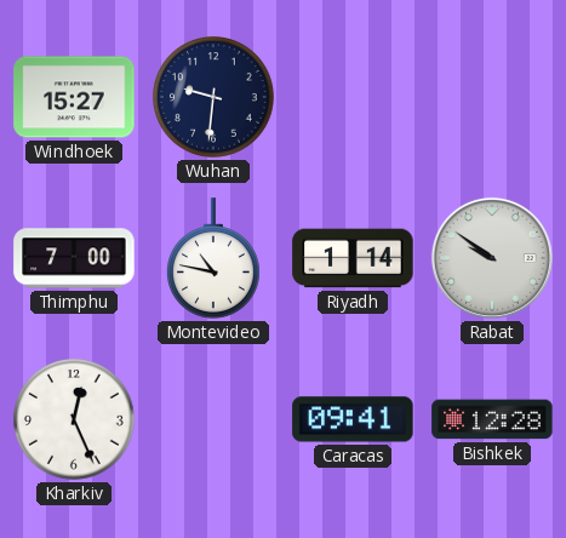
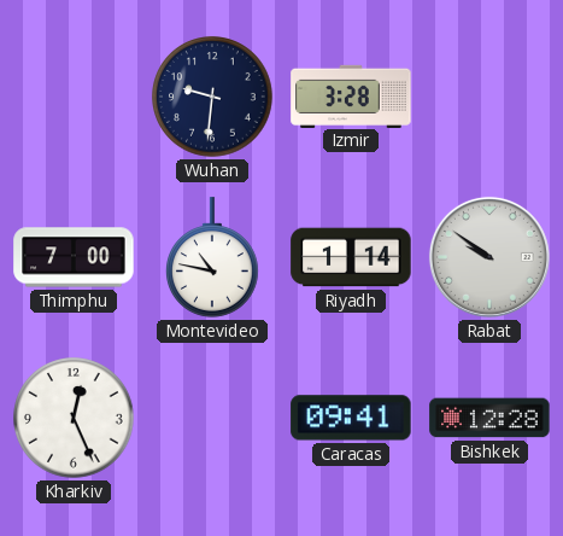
Windhoek: 15:27 -> none (74, 97)
Izmir: none -> 3:28 (351, 95)
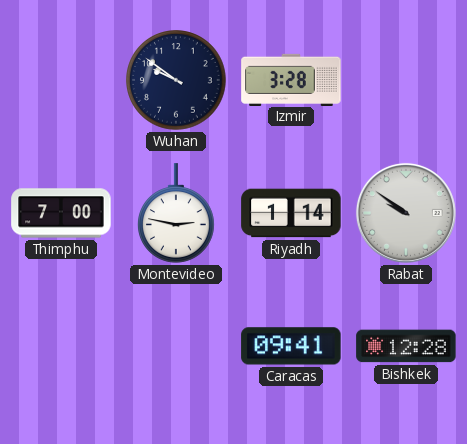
Wuhan: 9:31 -> 9:51 (176, 80)
Montevideo: 10:47 -> 2:47 (177, 213)
Kharkiv: 12:26 -> none (74, 418)
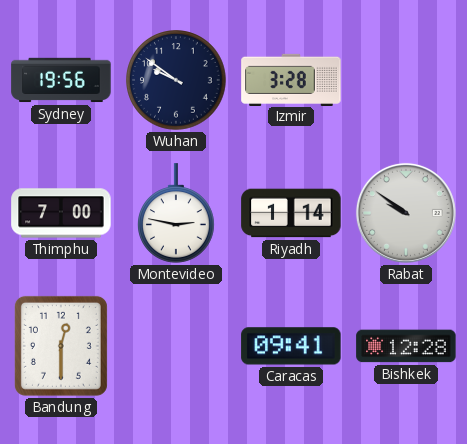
Sydney: none -> 19:56 (61, 80)
Bandung: none -> 12:30 (61, 346)
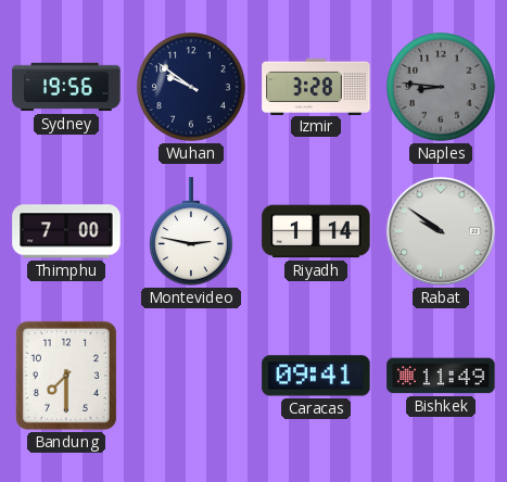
Naples: none -> 8:46 (441, 87)
Bandung: 12:30 -> 7:30 (66, 376)
Bishkek: 12:28 -> 11:49 (441, 376)
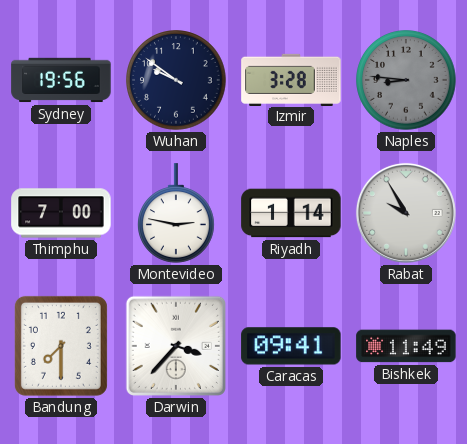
Rabat: 9:51 -> 9:55 (406, 213)
Darwin: none -> 3:37 (176, 346)
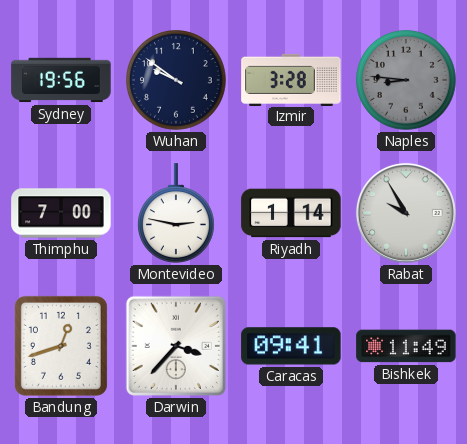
Bandung: 7:30 -> 12:42 (61, 346)
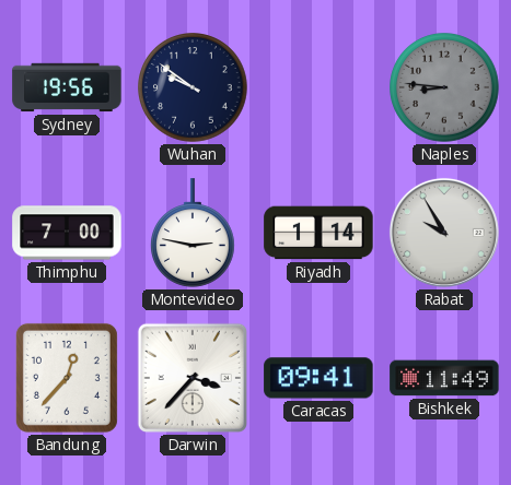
Izmir: 3:28 -> none (291, 79)
Bandung: 12:42 -> 12:37 (67, 378)
